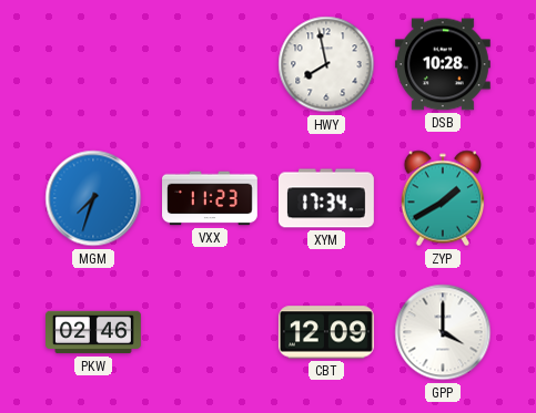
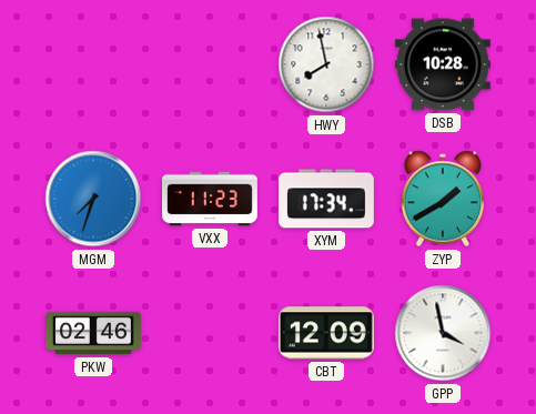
GPP: 4:00 -> 3:58 (443, 333)
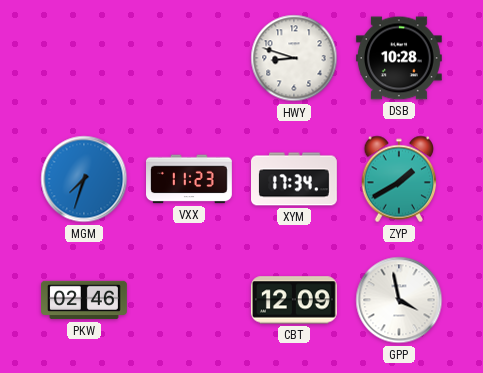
HWY: 7:58 -> 8:48 (294, 58)
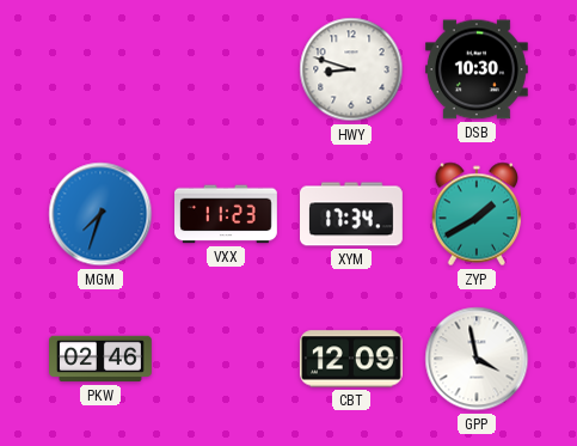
DSB: 10:28 -> 10:30 (477, 69)
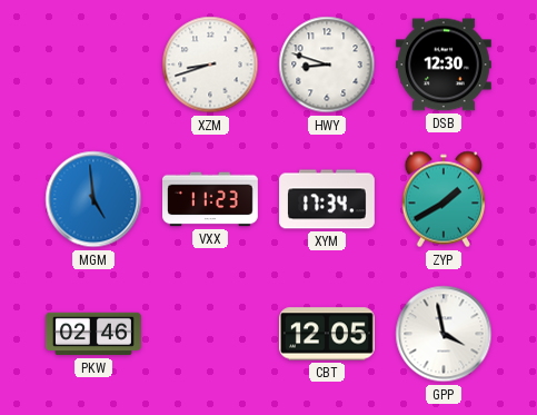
XZM: none -> 8:42 (210, 65)
DSB: 10:30 -> 12:30 (444, 65)
MGM: 7:33 -> 4:59 (93, 199)
CBT: 12:09 -> 12:05 (327, 334)
